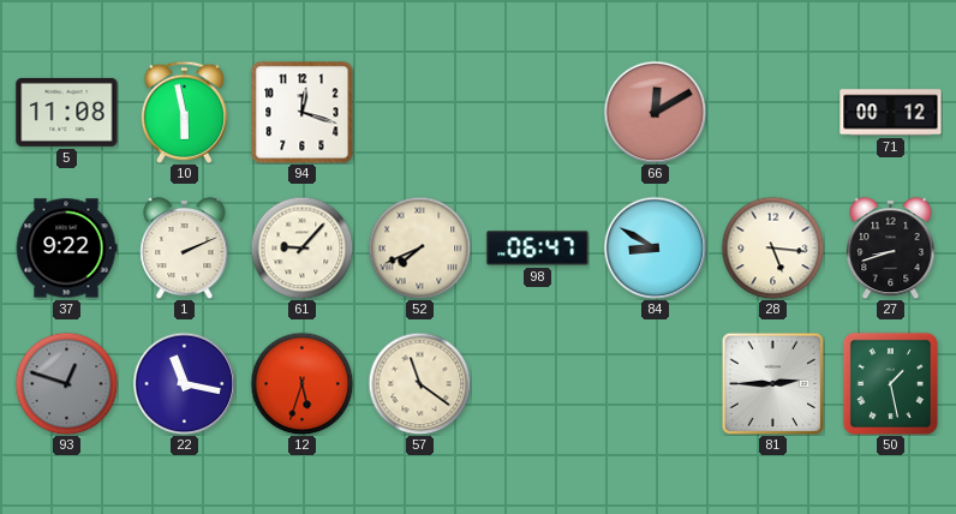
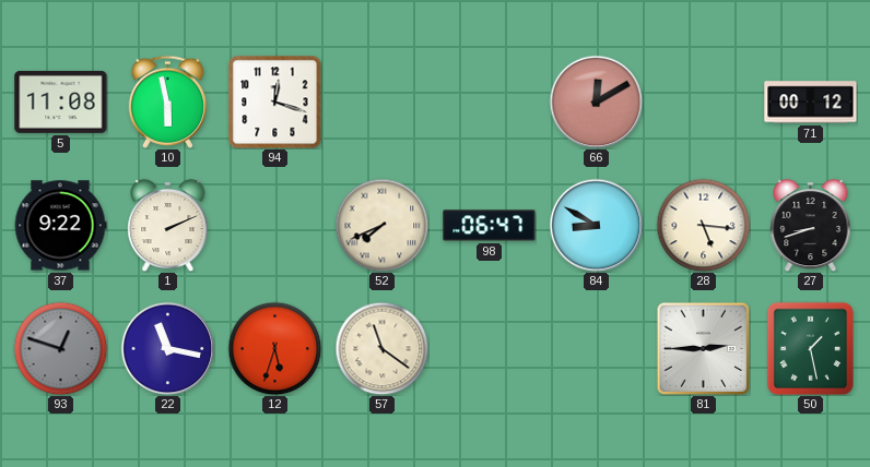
61: 9:07 -> none (301, 247)
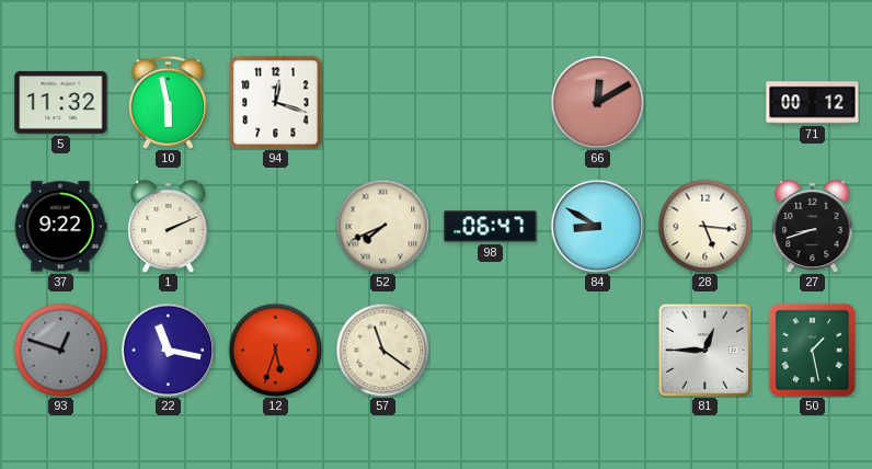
5: 11:08 -> 11:32 (61, 102)
81: 2:45 -> 12:45 (704, 350)
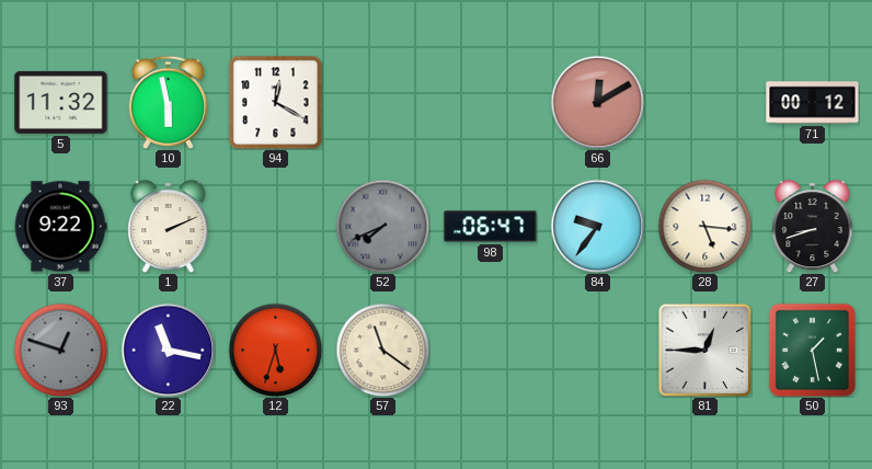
94: 12:18 -> 12:20 (276, 103)
52 dial: cream -> grey (382, 226)
84: 8:50 -> 9:36 (597, 226)
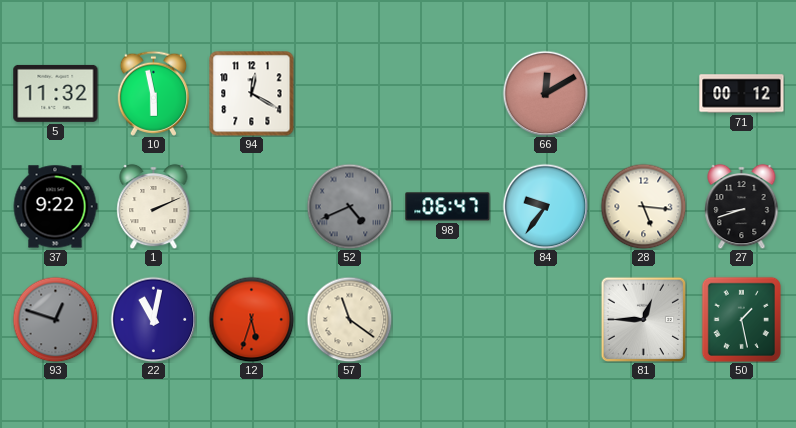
52: 7:41 -> 4:41 (349, 206)
22: 11:17 -> 11:02 (153, 319)
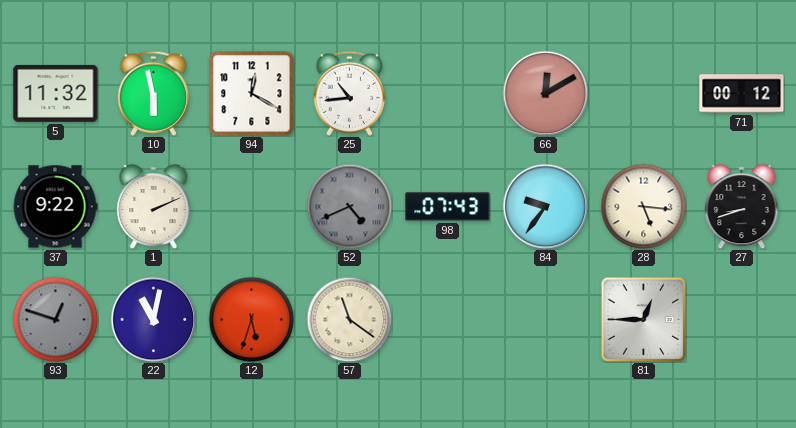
25: none -> 10:44 (349, 93)
98: 06:47 -> 07:43 (448, 207)
50: 1:28 -> none (741, 319)
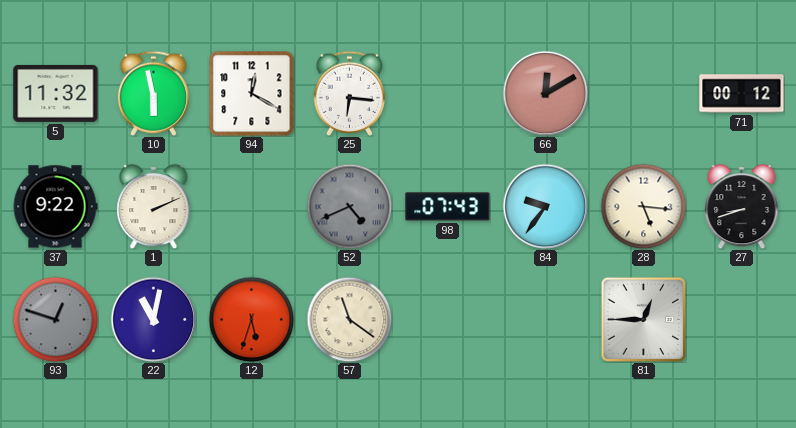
25: 10:44 -> 6:16 (349, 93)
